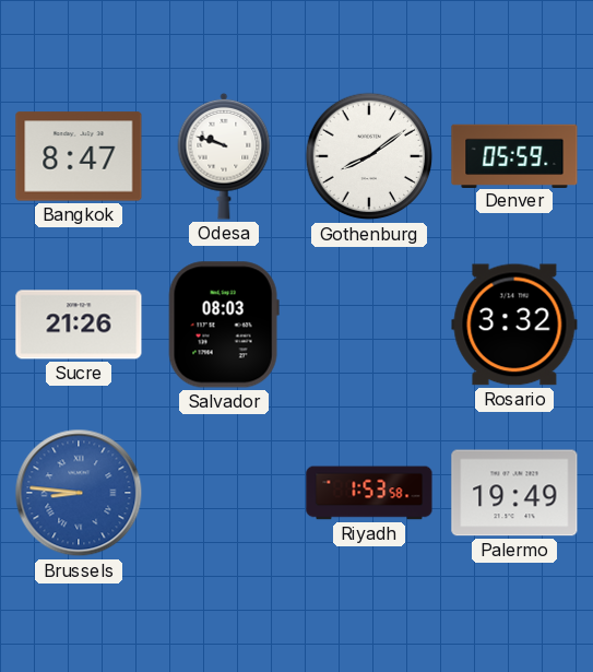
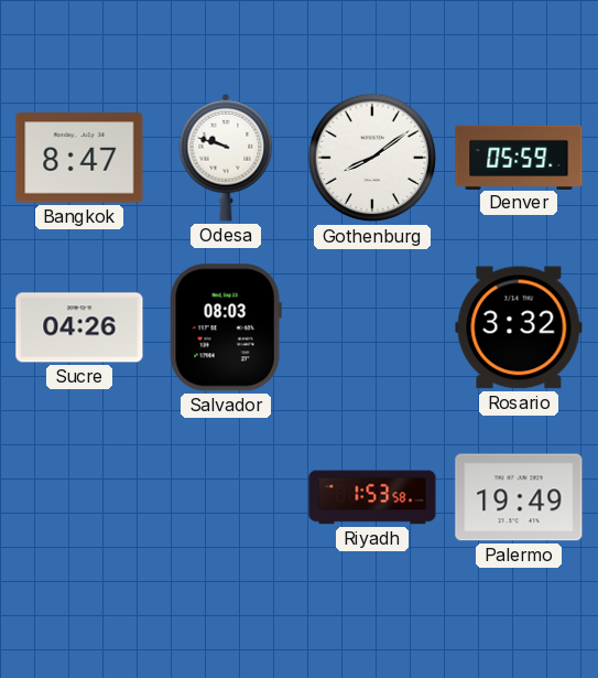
Sucre: 21:26 -> 04:26 (79, 327)
Brussels: 8:46 -> none (79, 493)
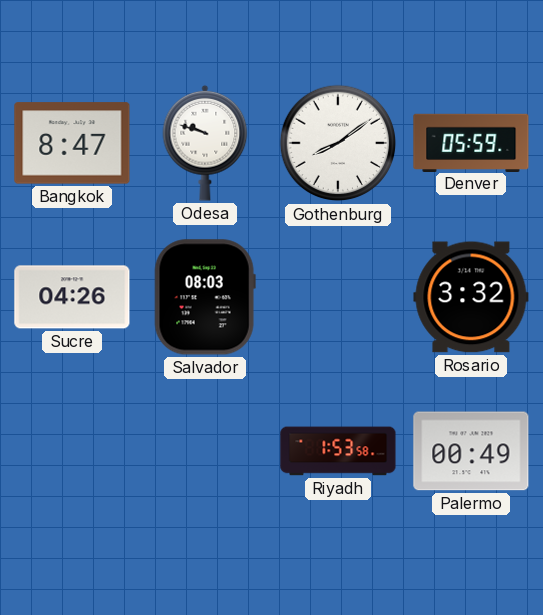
Palermo: 19:49 -> 00:49 (471, 451)
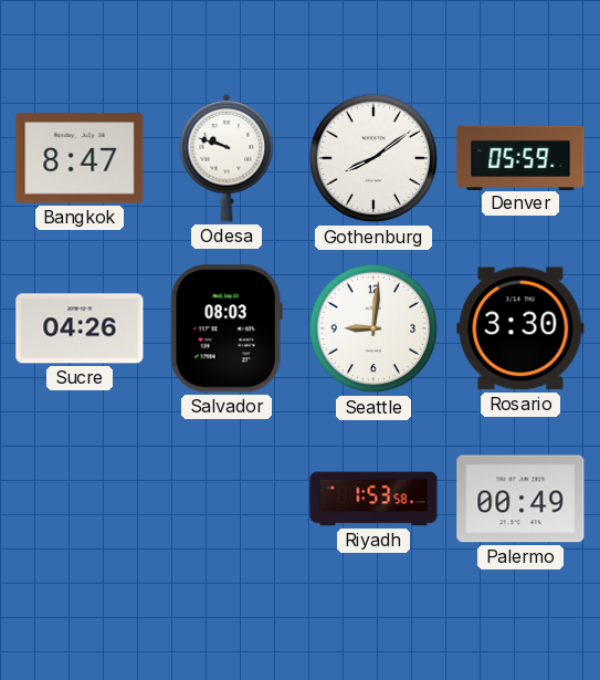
Seattle: none -> 9:01 (373, 328)
Rosario: 3:32 -> 3:30 (520, 328)
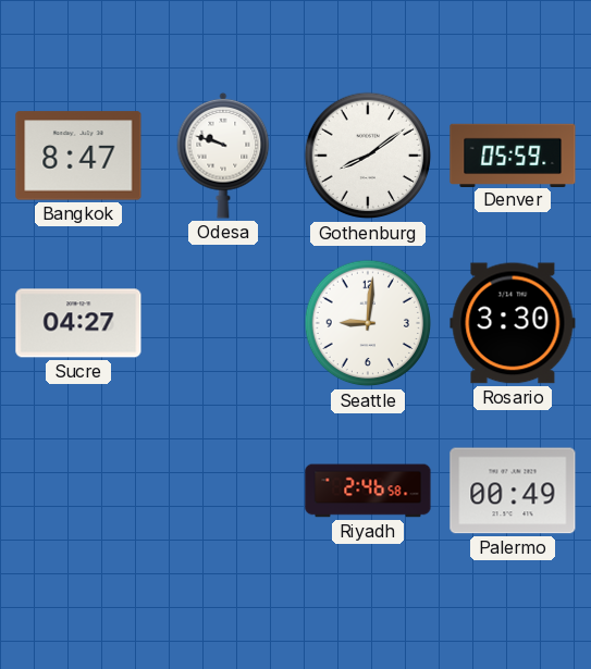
Sucre: 04:26 -> 04:27 (78, 323)
Salvador: 08:03 -> none (227, 328)
Riyadh: 1:53 -> 2:46 (368, 491)
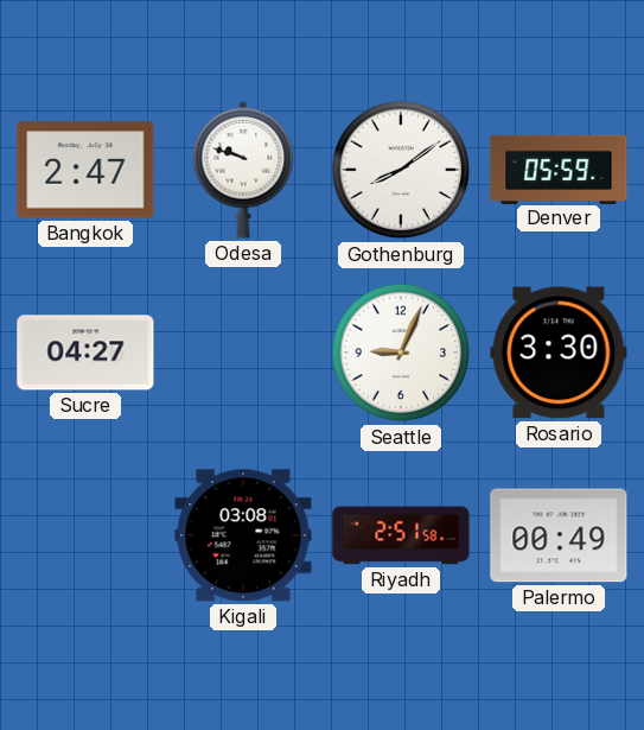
Bangkok: 8:47 -> 2:47 (85, 170)
Seattle: 9:01 -> 9:04 (401, 353)
Kigali: none -> 03:08 (243, 535)
Riyadh: 2:46 -> 2:51 (401, 535)
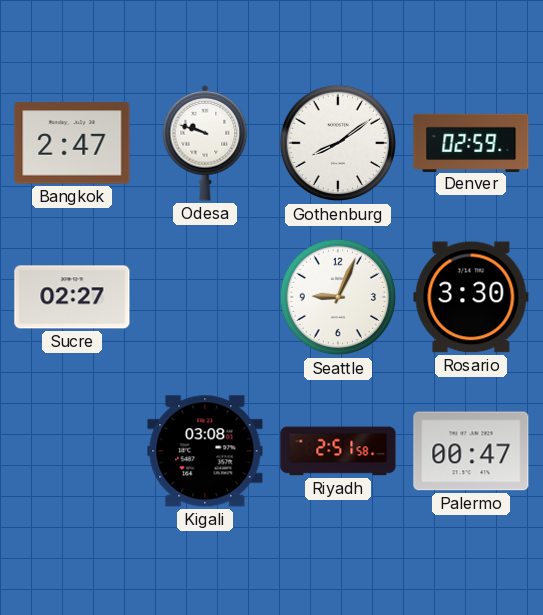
Denver: 05:59 -> 02:59 (471, 142)
Sucre: 04:27 -> 02:27 (72, 297)
Palermo: 00:49 -> 00:47 (471, 451)
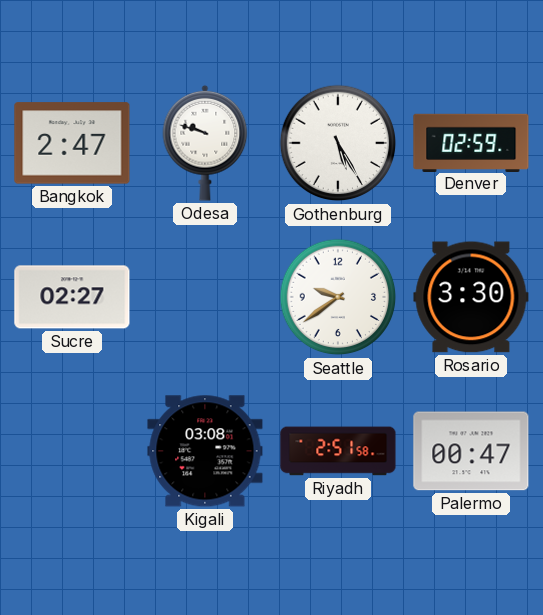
Gothenburg: 8:09 -> 5:25 (338, 143)
Seattle: 9:04 -> 9:39 (338, 297)
